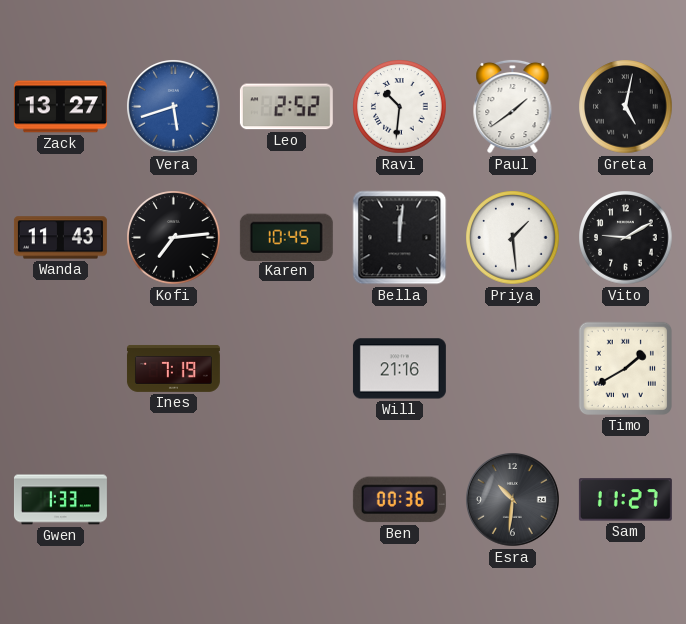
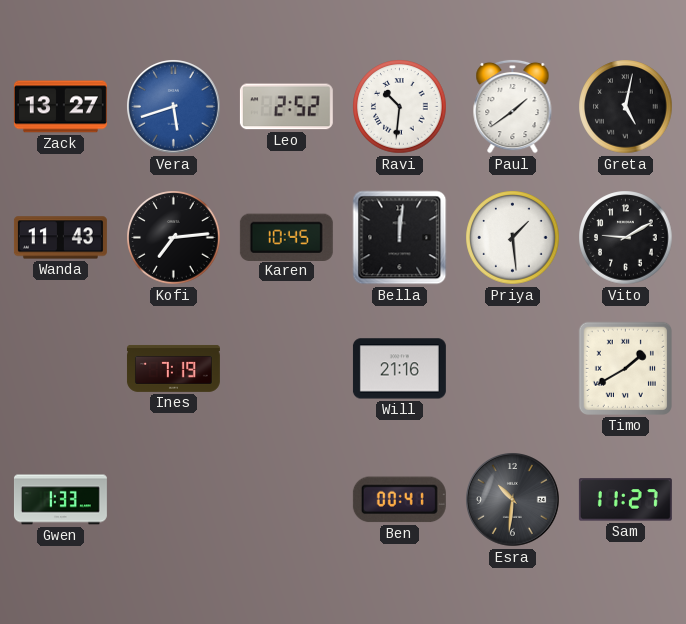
Ben: 00:36 -> 00:41 (399, 500)
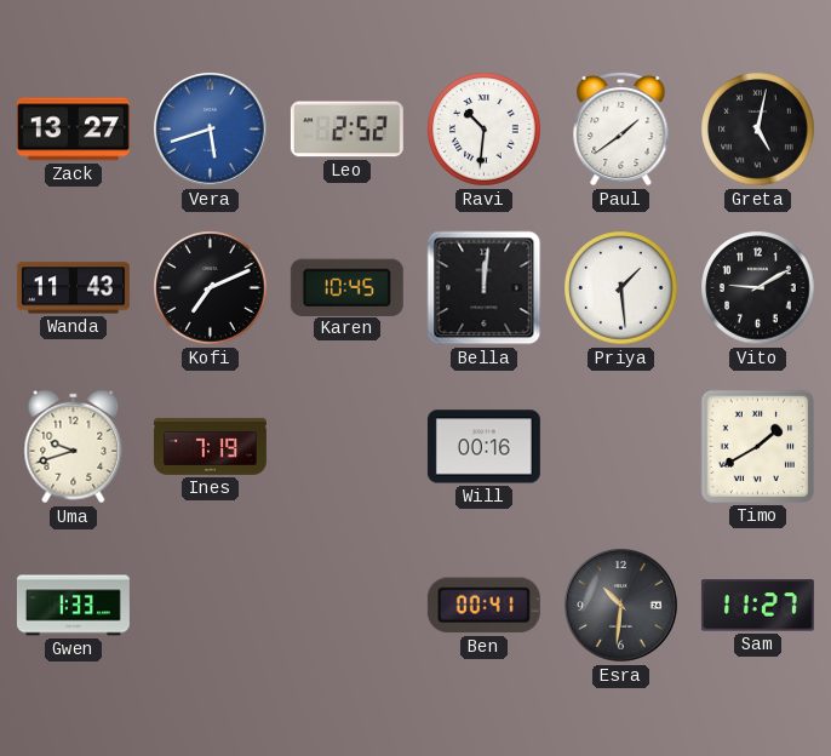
Kofi: 7:14 -> 7:11 (211, 288)
Uma: none -> 9:42 (74, 447)
Will: 21:16 -> 00:16 (483, 447)
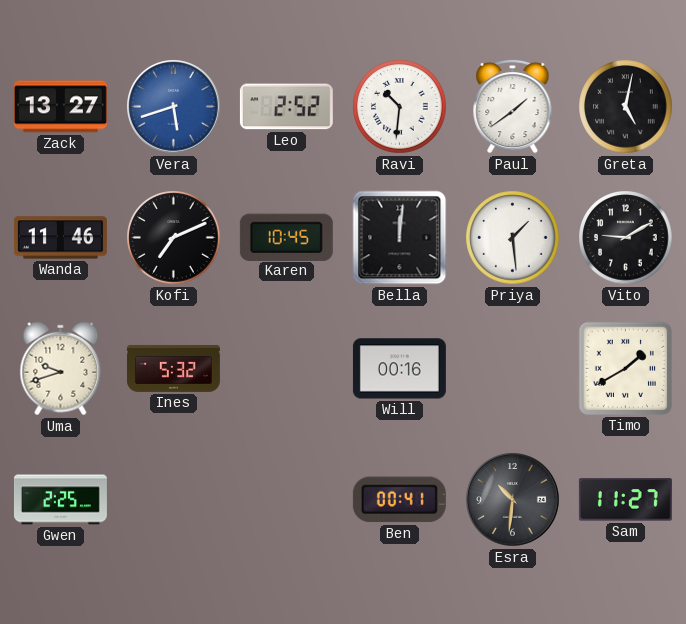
Wanda: 11:43 -> 11:46 (60, 238)
Ines: 7:19 -> 5:32 (173, 368)
Gwen: 1:33 -> 2:25 (60, 500)
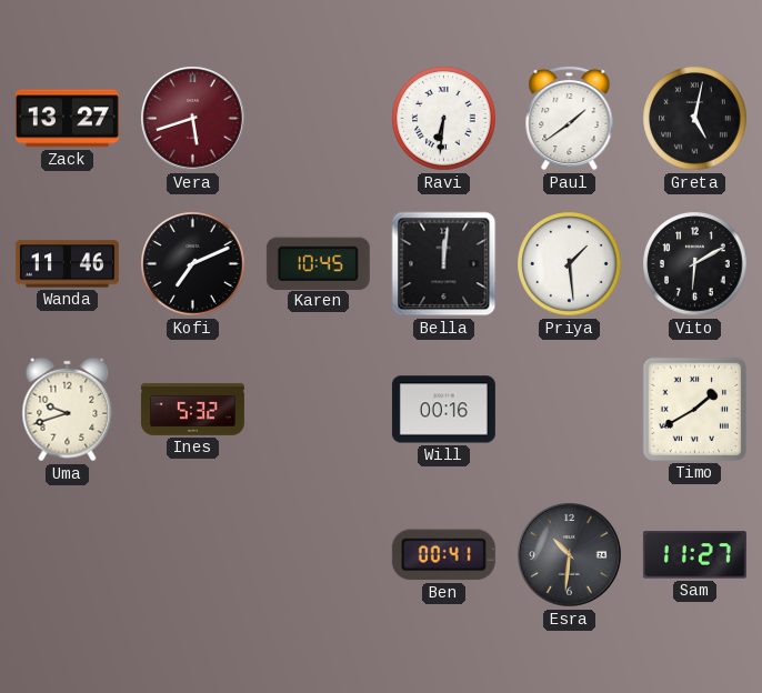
Vera dial: blue -> burgundy (193, 119)
Leo: 2:52 -> none (286, 107)
Ravi: 10:31 -> 6:31 (444, 119)
Vito: 9:10 -> 6:10 (695, 264)
Gwen: 2:25 -> none (60, 500)
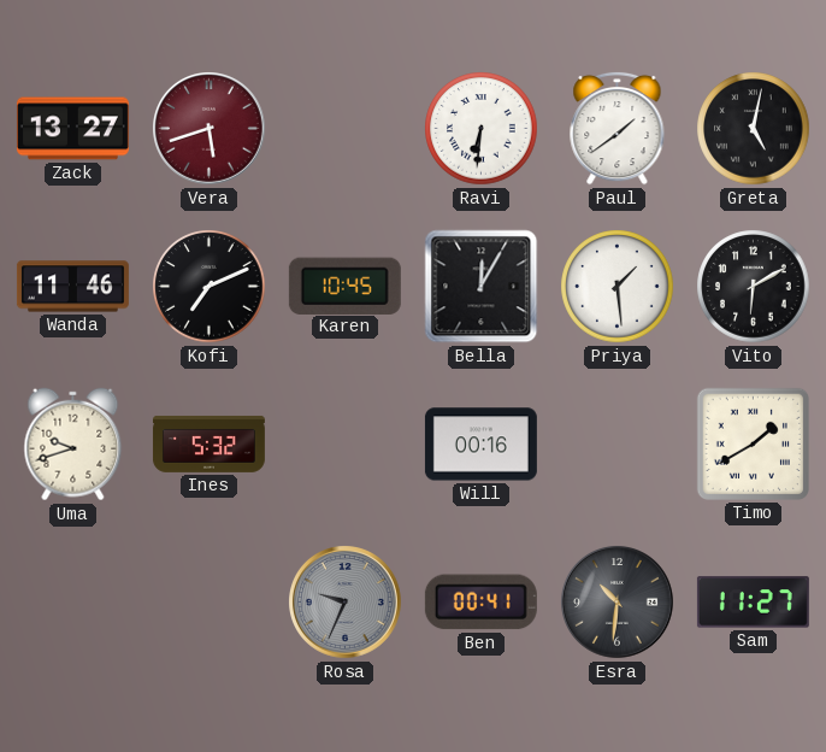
Bella: 12:01 -> 12:05 (482, 287)
Rosa: none -> 9:34 (346, 603)
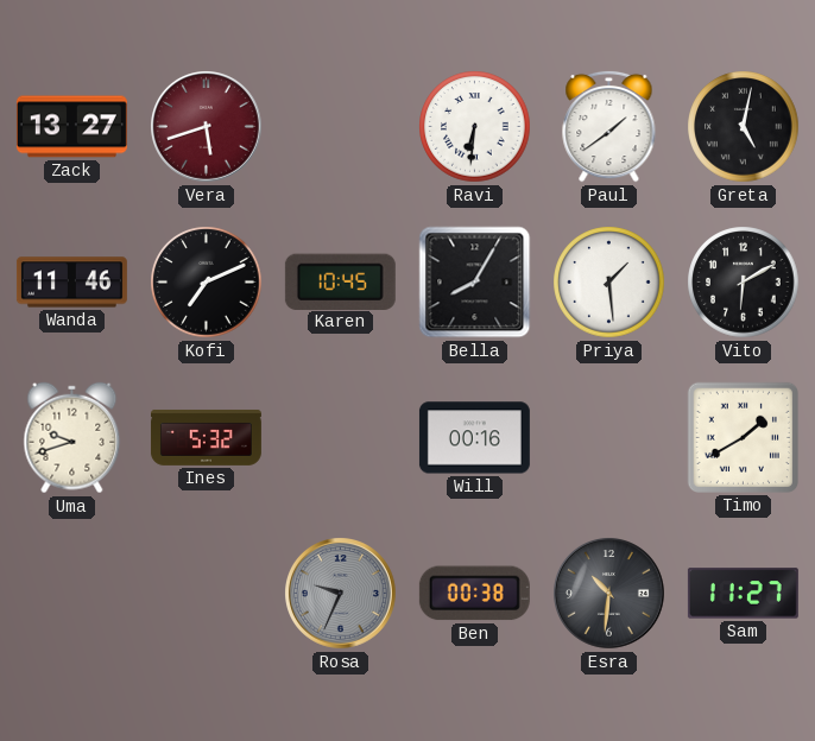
Bella: 12:05 -> 8:05 (475, 283)
Ben: 00:41 -> 00:38 (474, 594)
